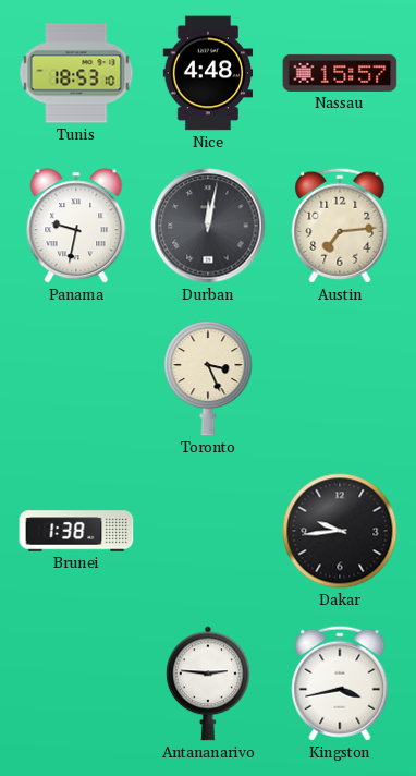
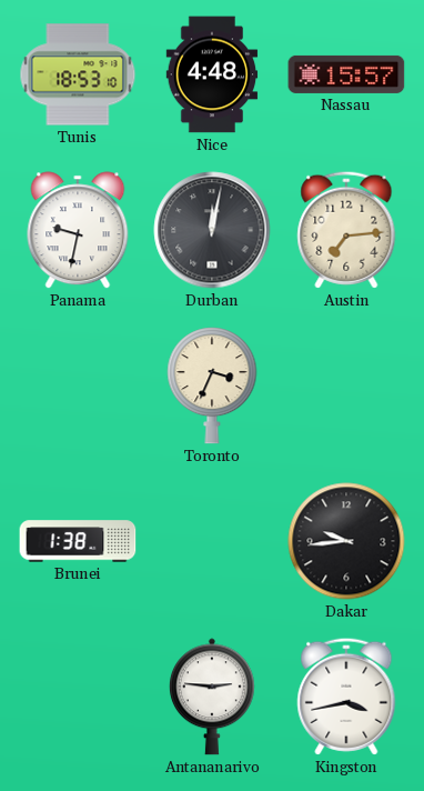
Toronto: 3:26 -> 3:34 (212, 386)
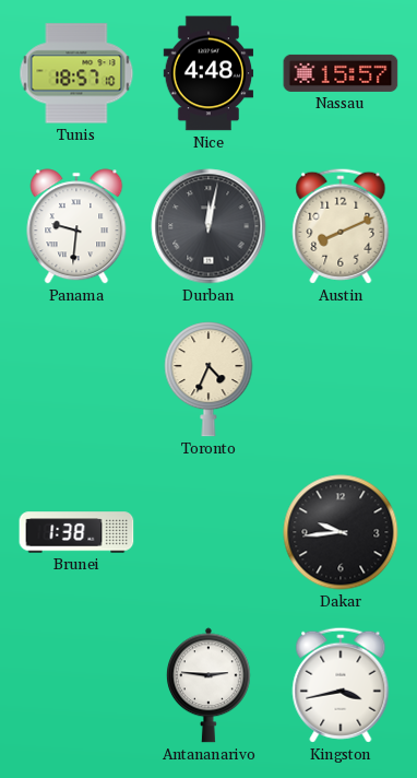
Tunis: 18:53 -> 18:57 (76, 73)
Panama: 9:32 -> 9:31 (76, 226)
Austin: 7:14 -> 8:11 (341, 226)
Toronto: 3:34 -> 4:34 (208, 379)
